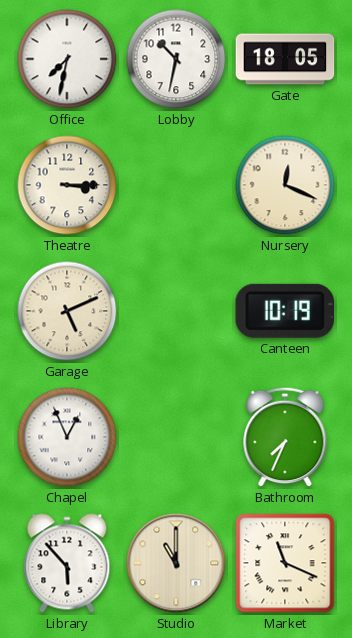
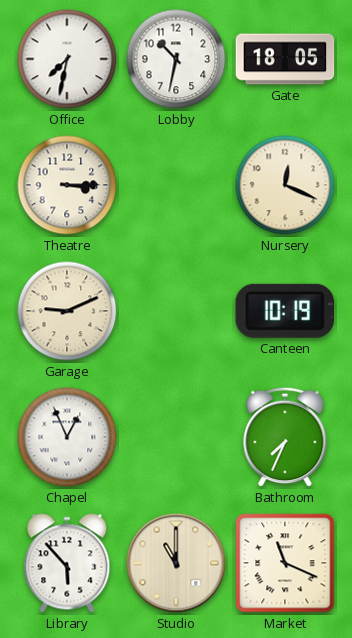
Garage: 5:11 -> 9:11 (67, 311)
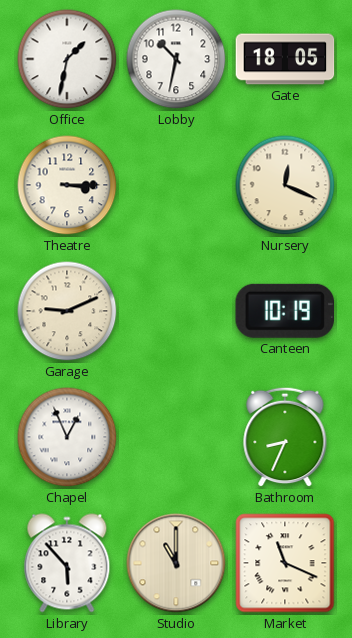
Office: 7:32 -> 1:32 (67, 59)
Bathroom: 7:34 -> 8:34 (285, 437)
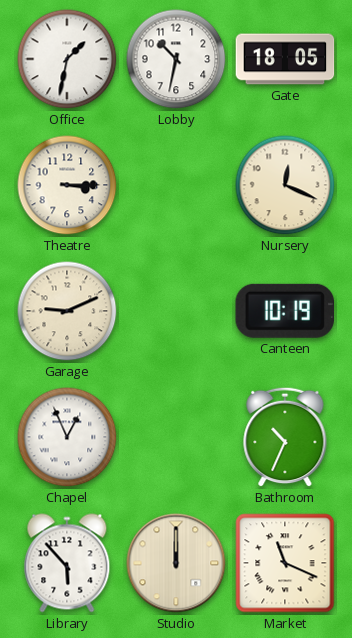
Bathroom: 8:34 -> 10:34 (285, 437)
Studio: 11:00 -> 12:00 (176, 563)
